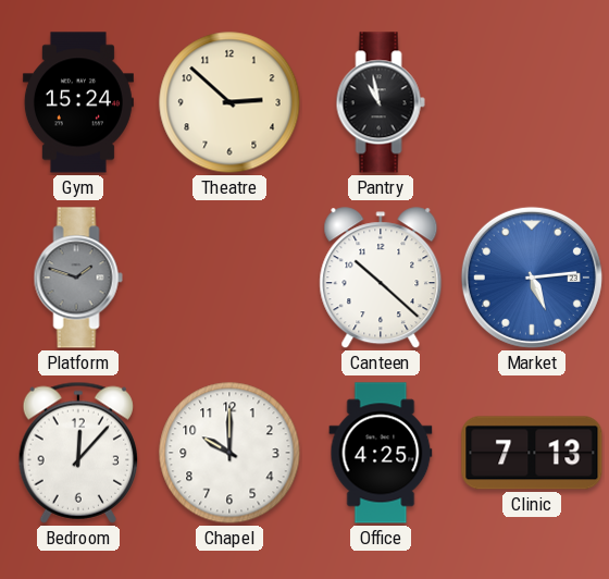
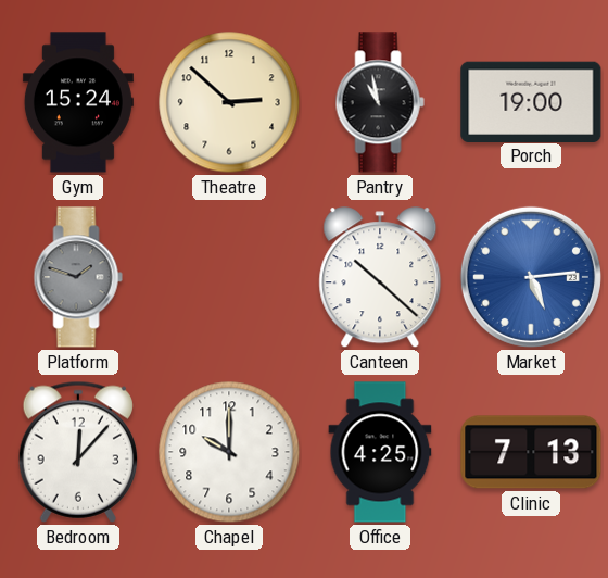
Porch: none -> 19:00 (531, 101)
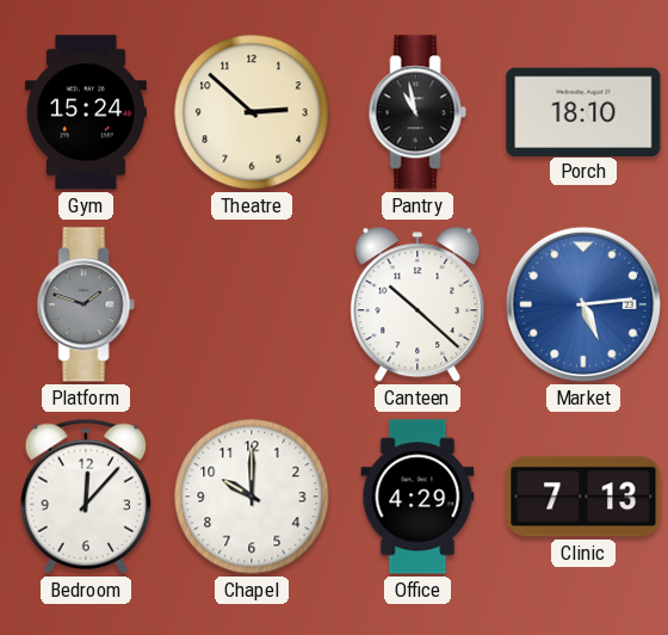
Porch: 19:00 -> 18:10 (583, 111)
Office: 4:25 -> 4:29 (417, 497)
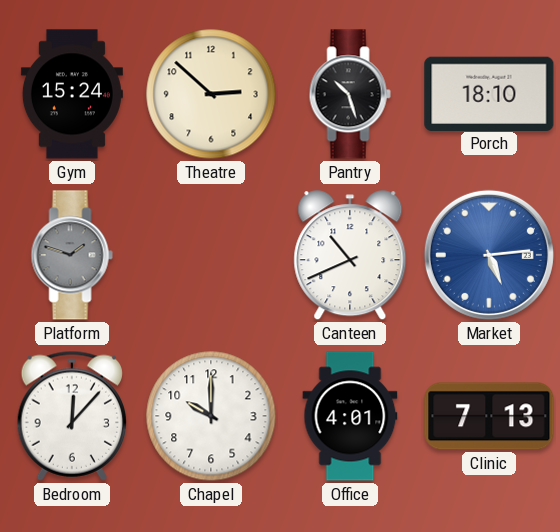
Pantry: 10:58 -> 10:27 (350, 94)
Canteen: 10:22 -> 10:41 (350, 256)
Office: 4:29 -> 4:01 (350, 416)
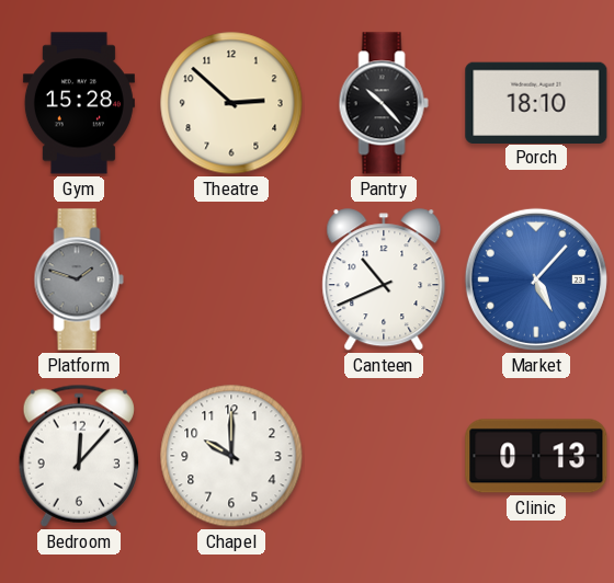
Gym: 15:24 -> 15:28 (79, 103)
Pantry: 10:27 -> 10:23 (384, 103)
Market: 5:14 -> 5:07 (536, 279)
Office: 4:01 -> none (350, 416)
Clinic: 7:13 -> 0:13 (536, 456)
